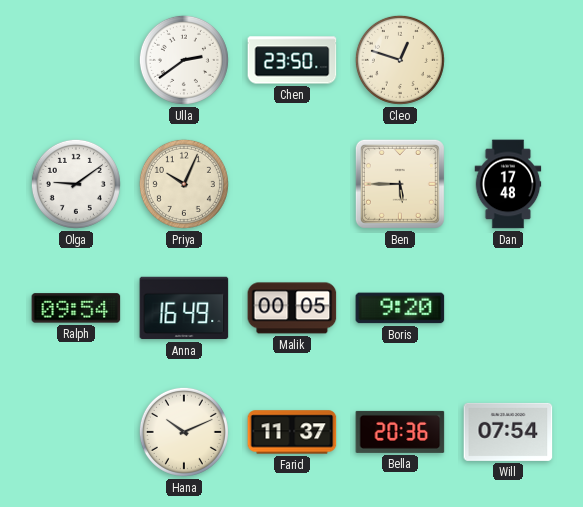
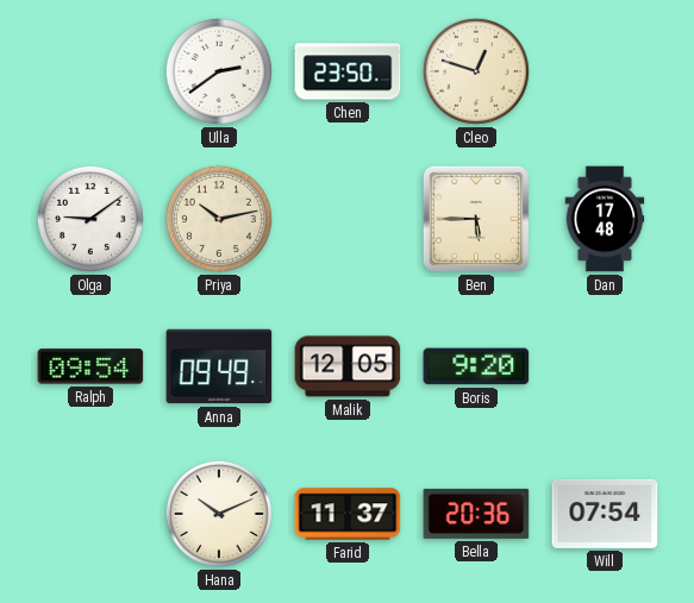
Priya: 10:04 -> 10:13 (219, 219)
Anna: 16:49 -> 09:49 (219, 366)
Malik: 00:05 -> 12:05 (348, 366)
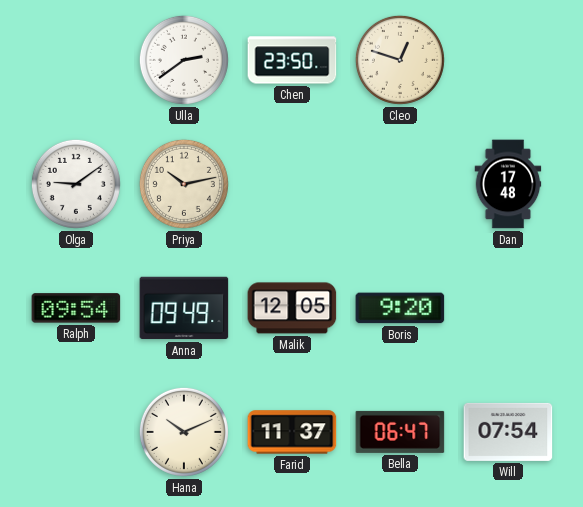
Ben: 5:45 -> none (476, 219)
Bella: 20:36 -> 06:47 (400, 432)
